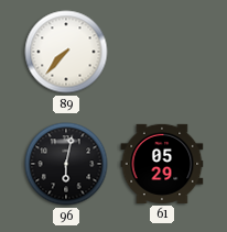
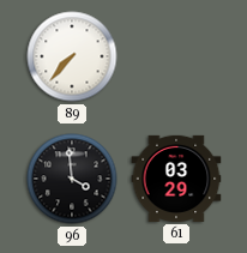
96: 6:02 -> 3:59 (72, 179)
61: 05:29 -> 03:29 (176, 179)
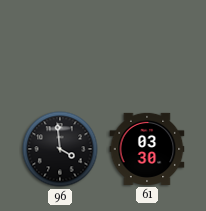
89: 7:37 -> none (72, 56)
61: 03:29 -> 03:30 (147, 149)
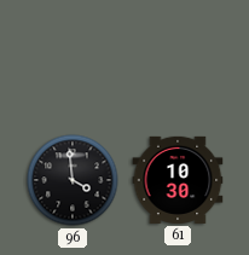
61: 03:30 -> 10:30 (178, 180)
